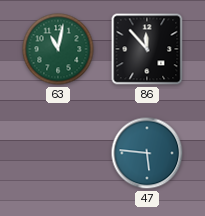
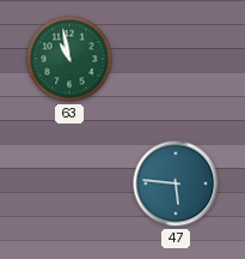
63: 11:02 -> 10:58 (69, 59)
86: 11:53 -> none (147, 49)
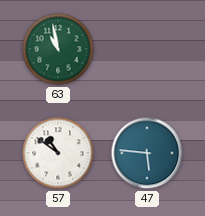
57: none -> 10:51 (58, 153)
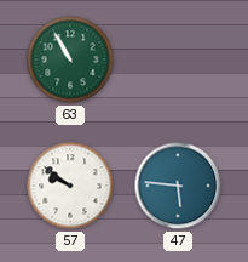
63: 10:58 -> 10:55 (70, 59)
57: 10:51 -> 9:51 (70, 186)
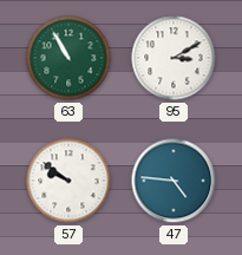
95: none -> 3:10 (174, 58)
47: 5:46 -> 4:46 (174, 181)
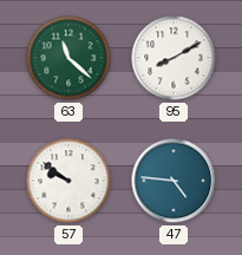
63: 10:55 -> 11:22 (68, 58)
95: 3:10 -> 8:10 (174, 58)
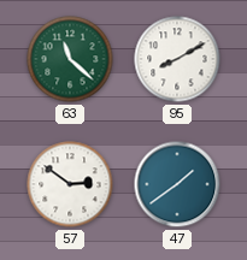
57: 9:51 -> 2:51 (70, 184)
47: 4:46 -> 1:39 (177, 184)
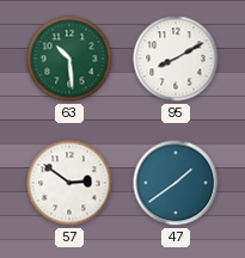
63: 11:22 -> 10:29 (69, 59)
